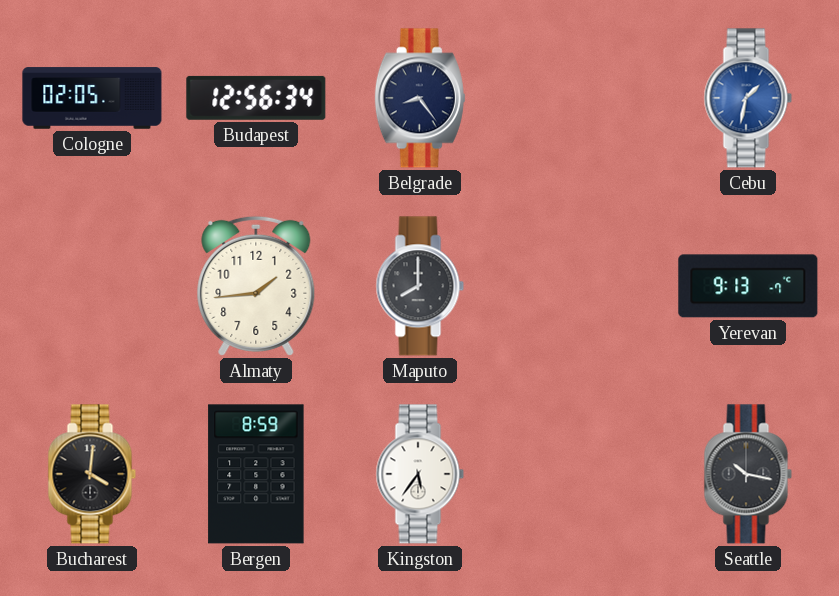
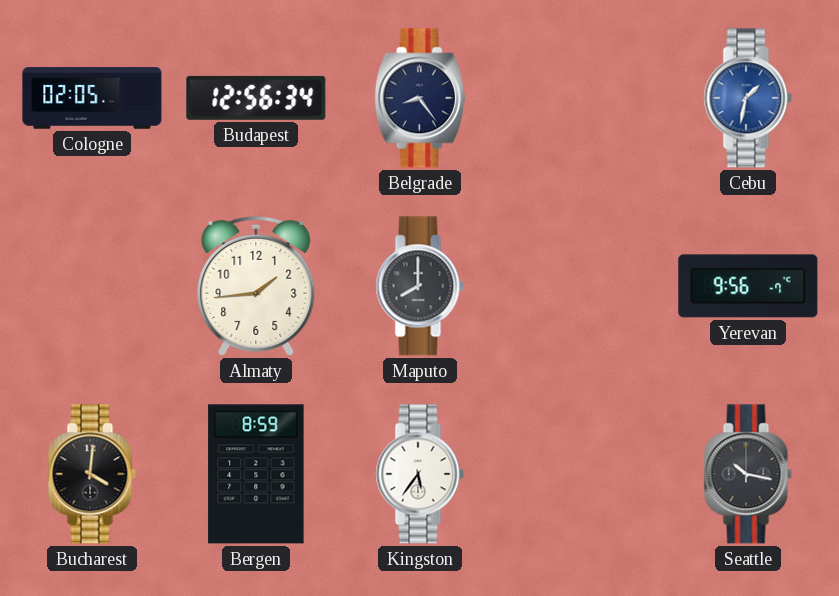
Yerevan: 9:13 -> 9:56 (748, 286)
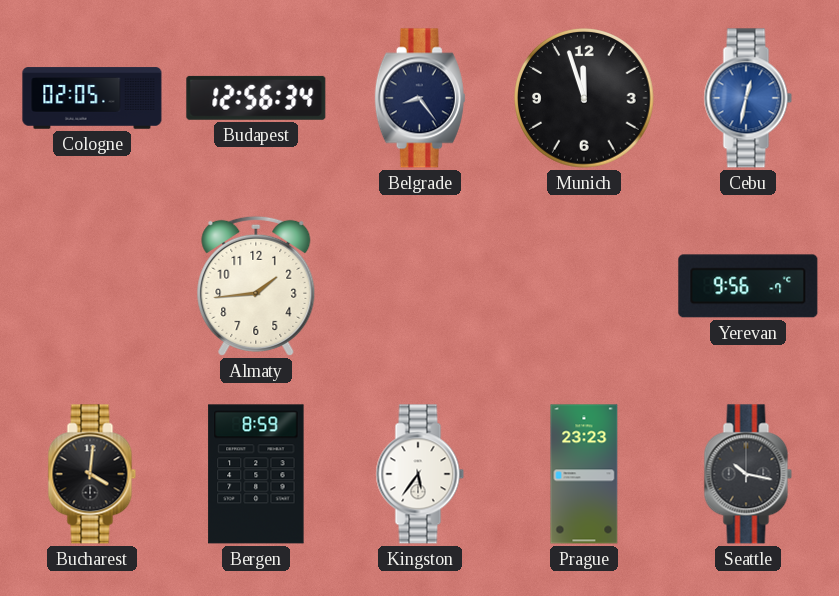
Munich: none -> 11:57 (585, 99)
Cebu: 1:32 -> 12:32 (748, 98)
Maputo: 8:00 -> none (420, 286)
Prague: none -> 23:23 (584, 474)
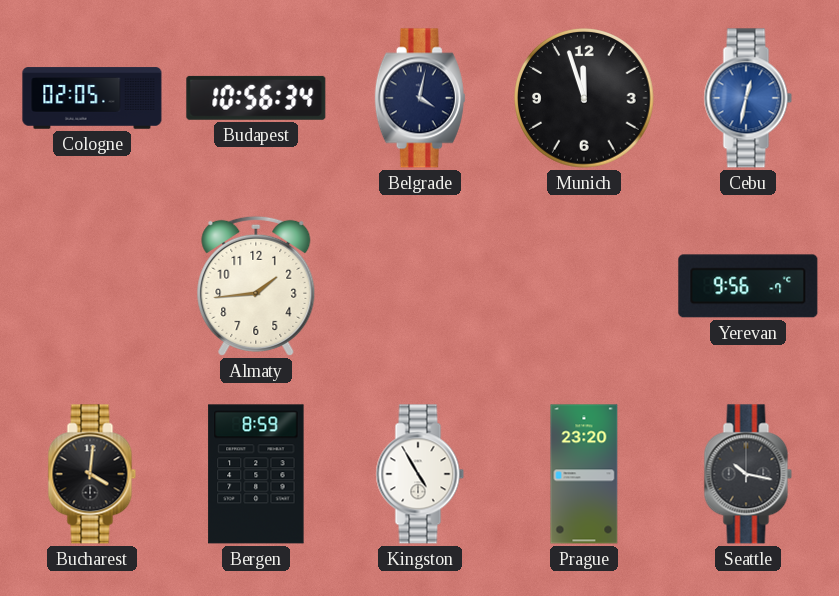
Budapest: 12:56 -> 10:56 (256, 98)
Belgrade: 8:24 -> 4:02 (420, 98)
Kingston: 5:36 -> 4:55 (420, 474)
Prague: 23:23 -> 23:20 (584, 474)
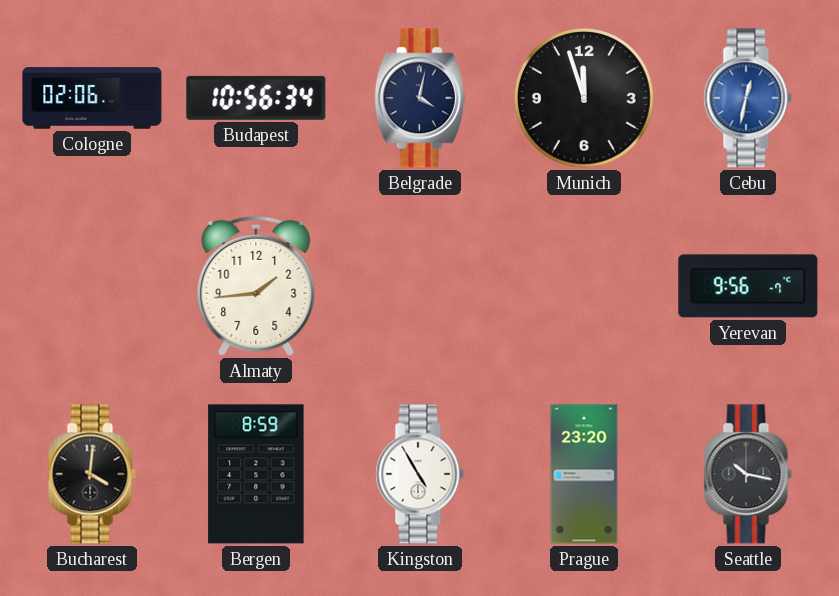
Cologne: 02:05 -> 02:06 (92, 98)
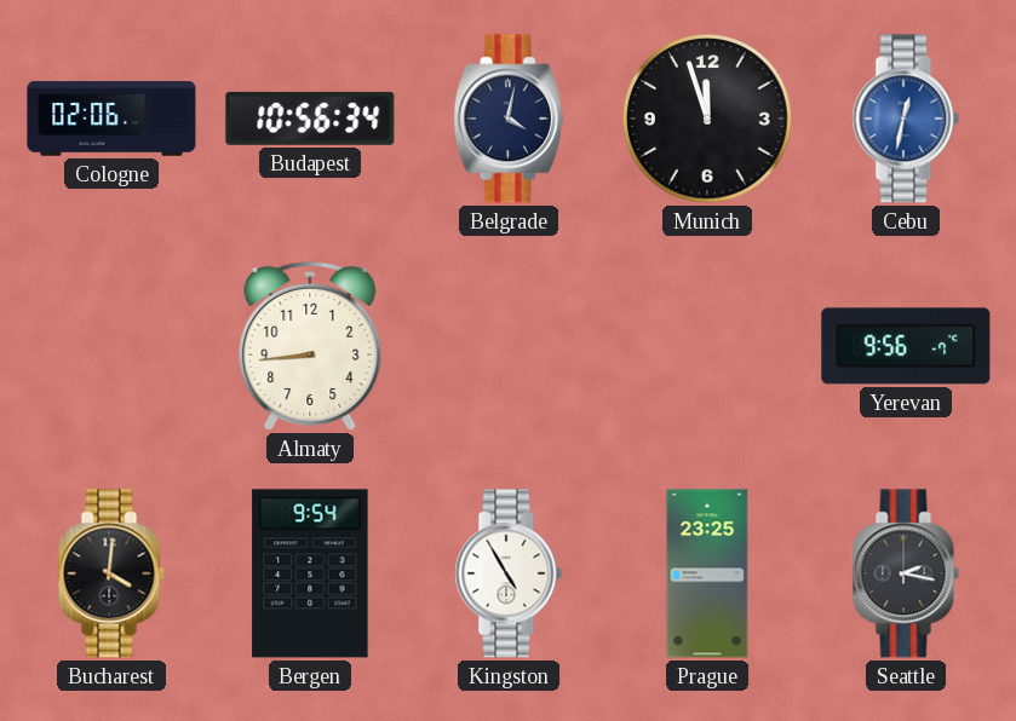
Almaty: 1:44 -> 8:44 (310, 346)
Bergen: 8:59 -> 9:54 (310, 573)
Prague: 23:20 -> 23:25 (707, 573)
Seattle: 10:17 -> 2:17 (906, 573)
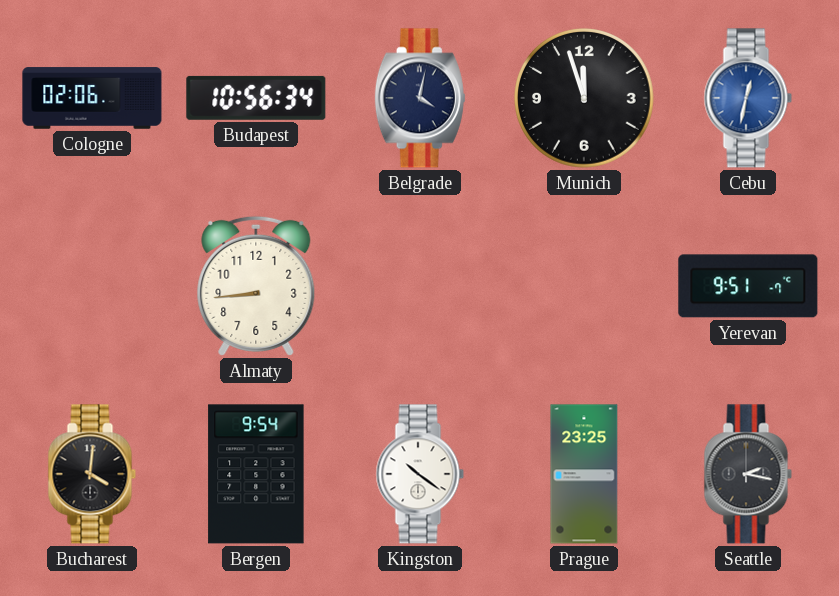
Yerevan: 9:56 -> 9:51 (748, 286)
Kingston: 4:55 -> 10:21 (420, 474)
